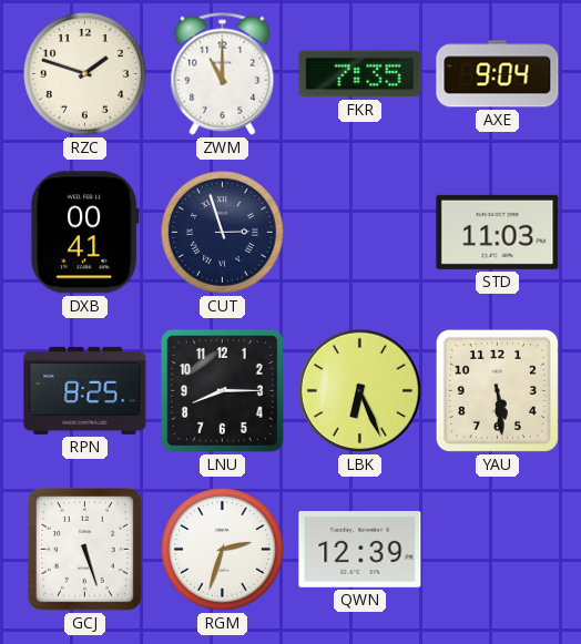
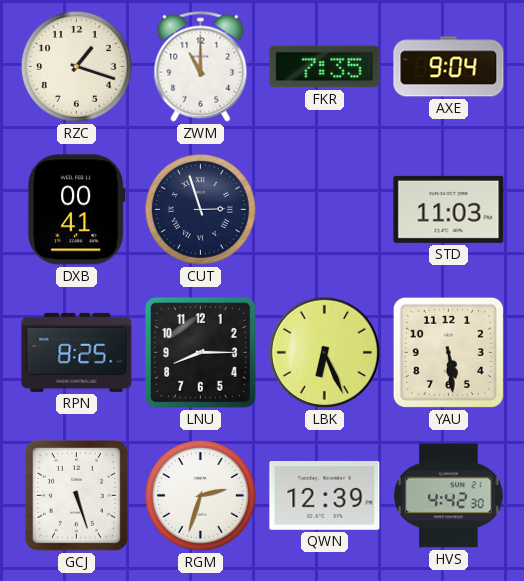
RZC: 1:48 -> 1:18 (76, 66)
HVS: none -> 4:42 (449, 496)
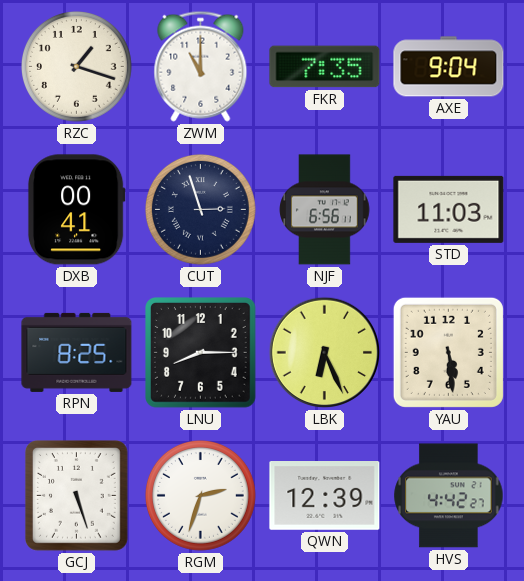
NJF: none -> 6:56 (325, 210)
HVS: 4:42:30 -> 4:42:27 (449, 496)
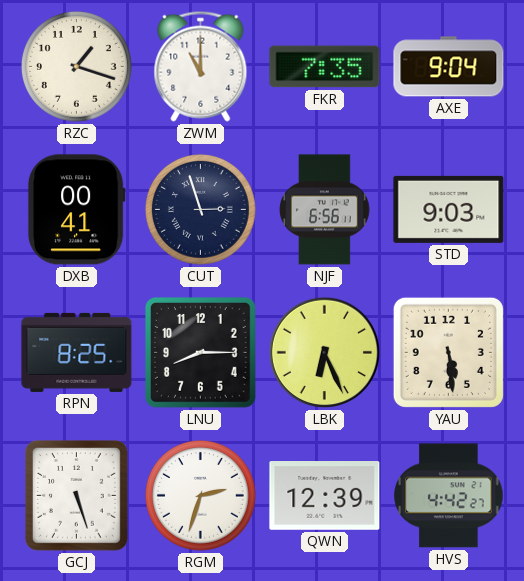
STD: 11:03 -> 9:03 (449, 209)
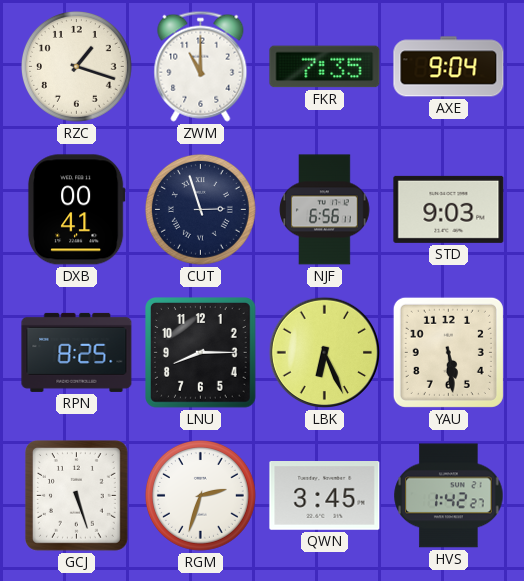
QWN: 12:39 -> 3:45 (325, 496)
HVS: 4:42 -> 1:42 (449, 496)
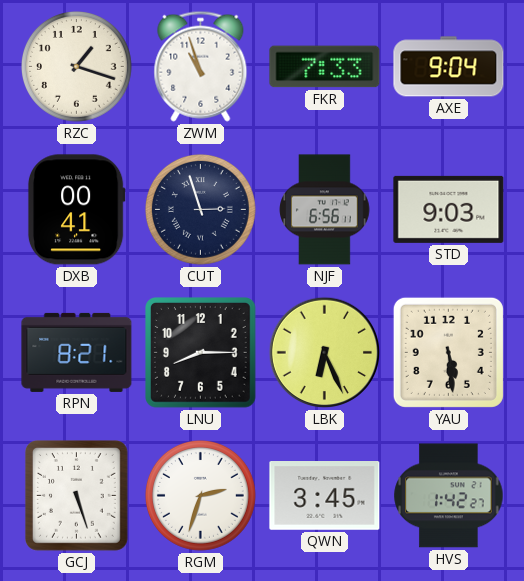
ZWM: 11:00 -> 10:57 (201, 66)
FKR: 7:35 -> 7:33 (325, 67)
RPN: 8:25 -> 8:21 (77, 352)
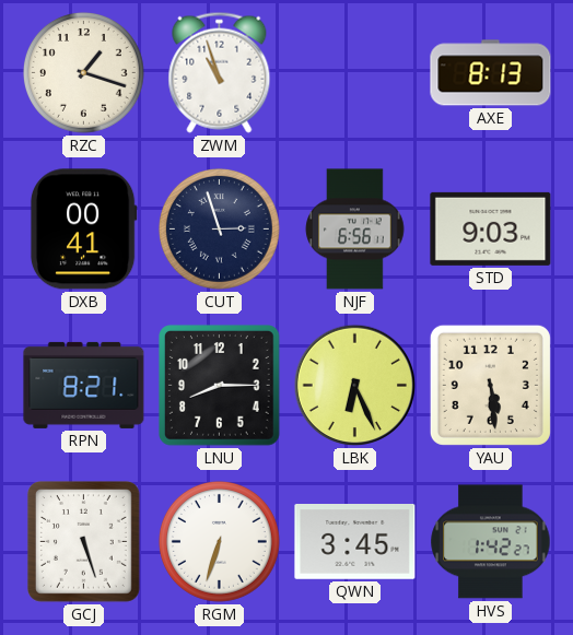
FKR: 7:33 -> none (325, 67)
AXE: 9:04 -> 8:13 (491, 73)
RGM: 2:33 -> 6:33 (219, 541)
